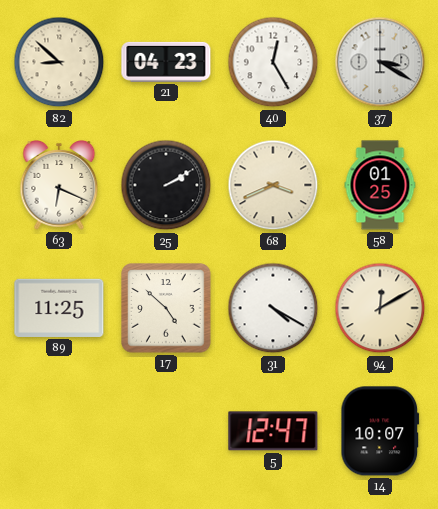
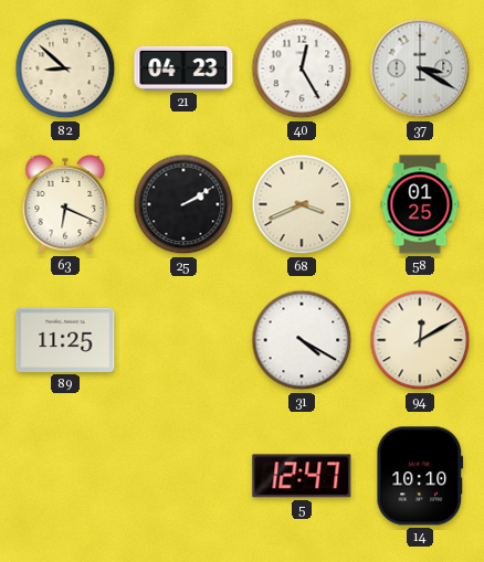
17: 4:52 -> none (166, 308)
14: 10:07 -> 10:10 (420, 476)
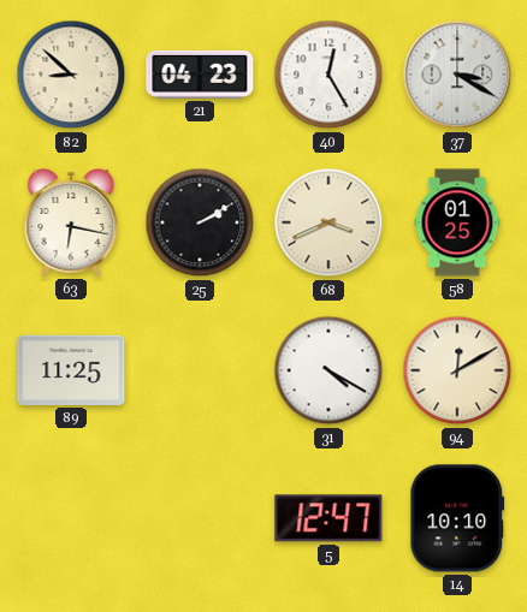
63: 6:19 -> 6:17 (71, 224)
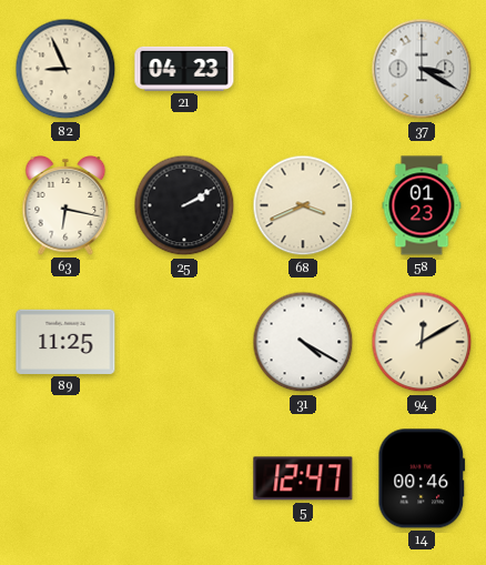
82: 8:52 -> 8:56 (65, 69)
40: 12:25 -> none (328, 75)
58: 01:25 -> 01:23 (422, 205)
14: 10:10 -> 00:46 (422, 478)
